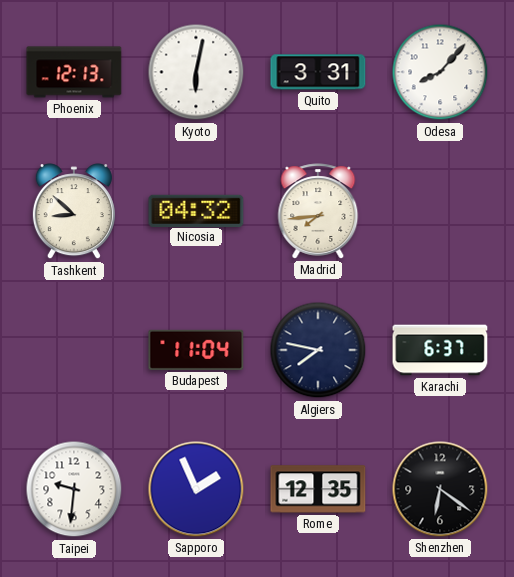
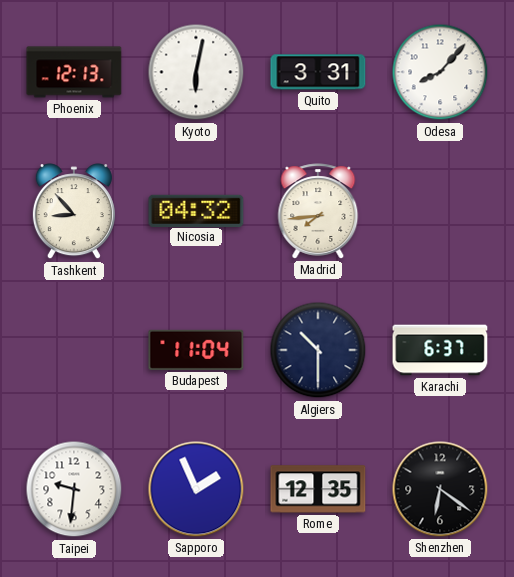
Tashkent: 8:52 -> 8:53 (74, 212)
Algiers: 7:47 -> 10:30 (318, 350)
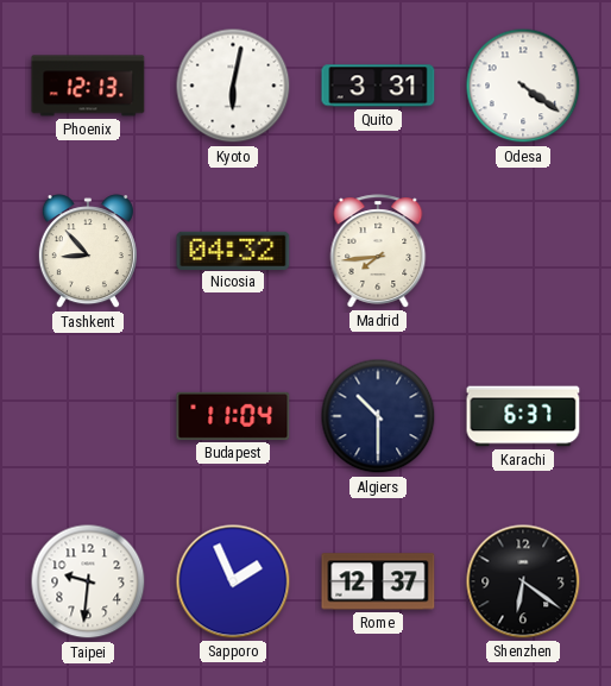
Odesa: 8:07 -> 4:21 (523, 86)
Rome: 12:35 -> 12:37 (378, 581)
